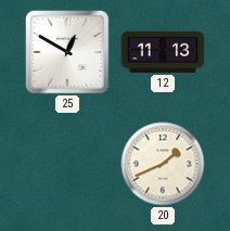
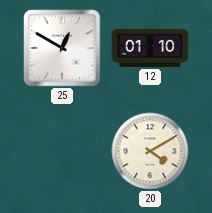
12: 11:13 -> 01:10 (150, 48)
20: 1:41 -> 4:10 (150, 151)
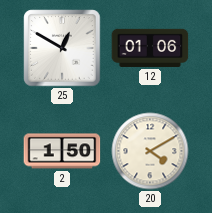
12: 01:10 -> 01:06 (150, 48)
2: none -> 1:50 (62, 151)
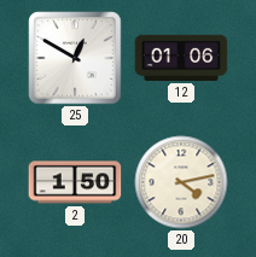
20: 4:10 -> 4:13 (181, 182)
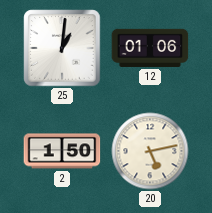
25: 12:50 -> 1:01 (62, 48)
20: 4:13 -> 5:13 (150, 151)
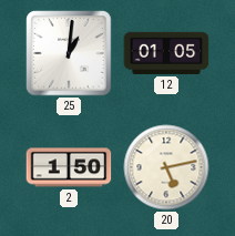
12: 01:06 -> 01:05 (166, 53)
